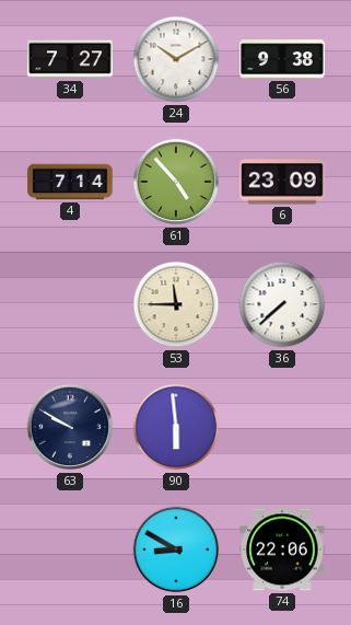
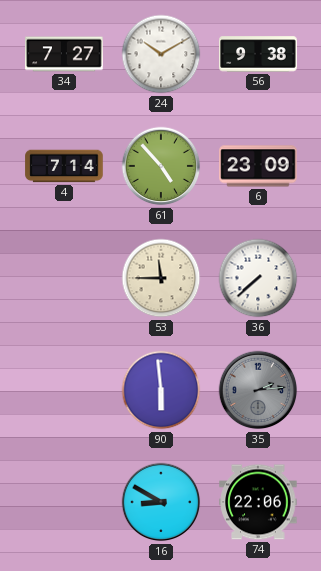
63: 9:50 -> none (70, 427)
35: none -> 2:14 (258, 390)
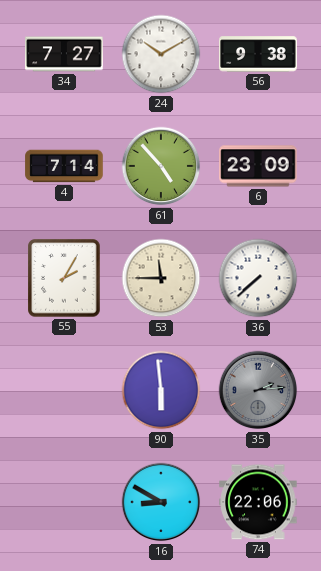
55: none -> 2:05 (64, 278)
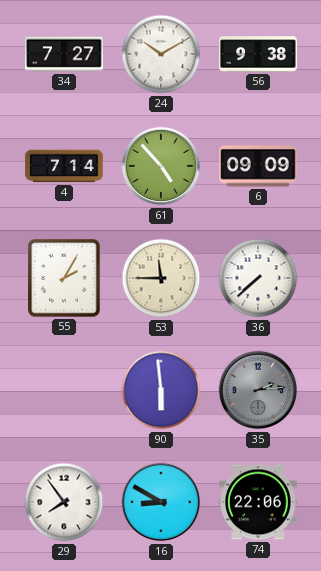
6: 23:09 -> 09:09 (258, 166)
29: none -> 7:54 (64, 502)
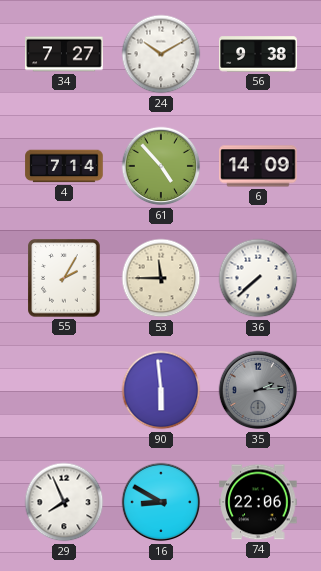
6: 09:09 -> 14:09 (258, 166)
29: 7:54 -> 7:56 (64, 502)
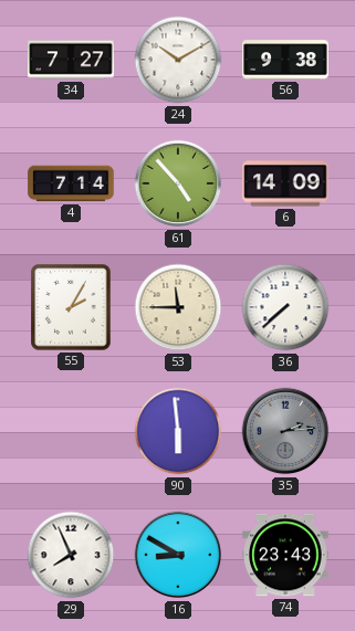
74: 22:06 -> 23:43 (285, 555)
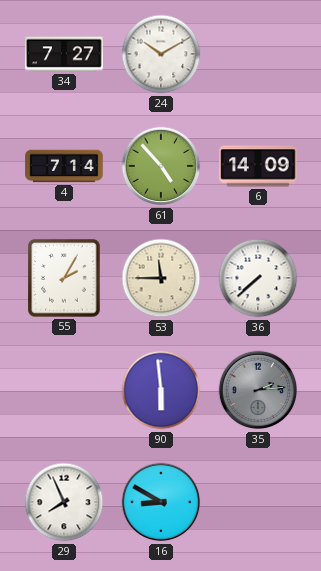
56: 9:38 -> none (285, 60)
74: 23:43 -> none (285, 555)
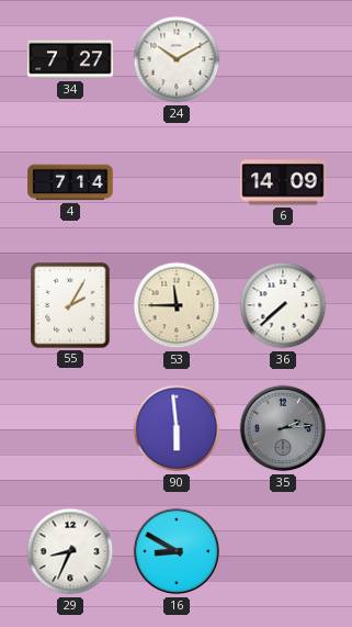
61: 4:53 -> none (161, 166)
29: 7:56 -> 8:34 (70, 551)
